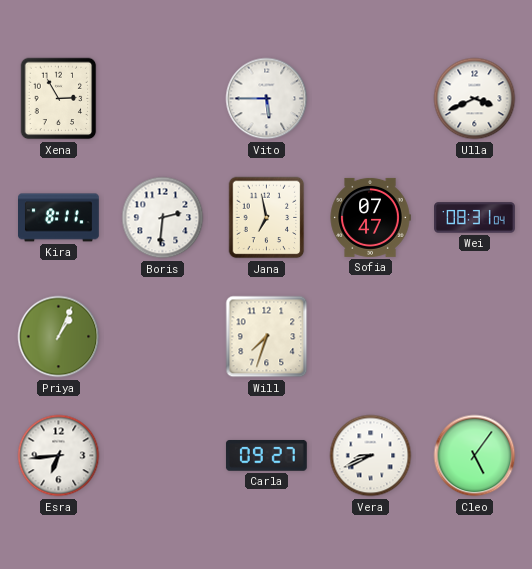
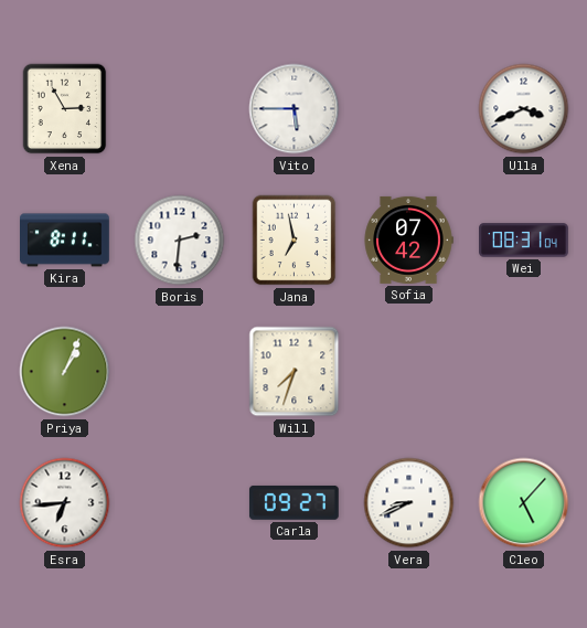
Sofia: 07:47 -> 07:42 (408, 240)
Cleo: 5:06 -> 5:07 (524, 503)
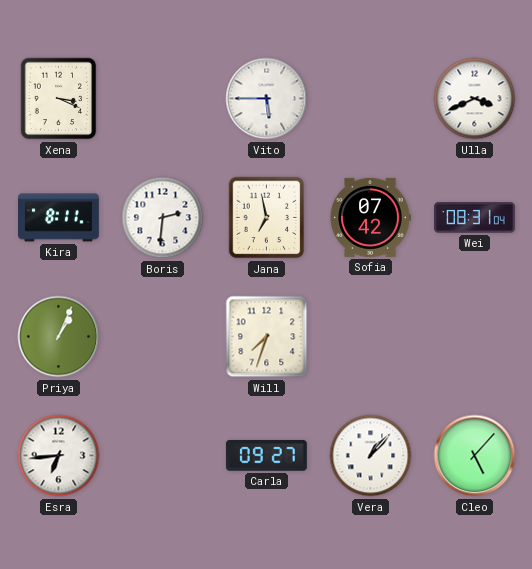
Xena: 2:55 -> 3:19 (59, 99)
Vera: 8:41 -> 1:07 (371, 456)
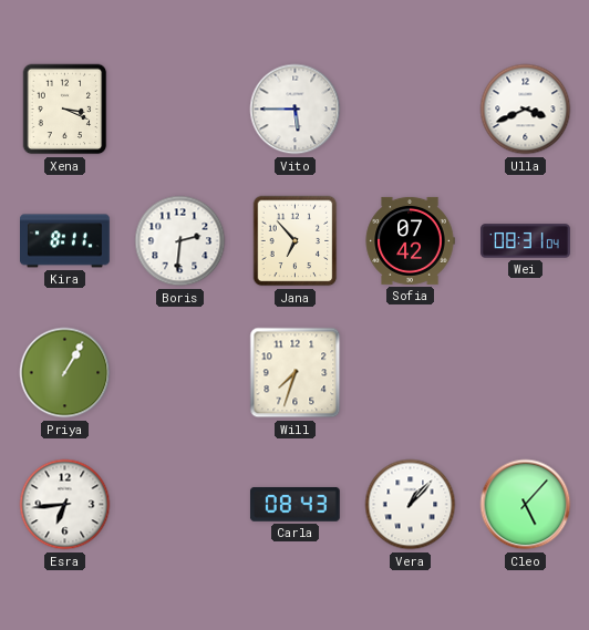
Jana: 6:58 -> 6:53 (296, 241)
Priya: 1:04 -> 1:05 (65, 373)
Carla: 09:27 -> 08:43 (294, 504)
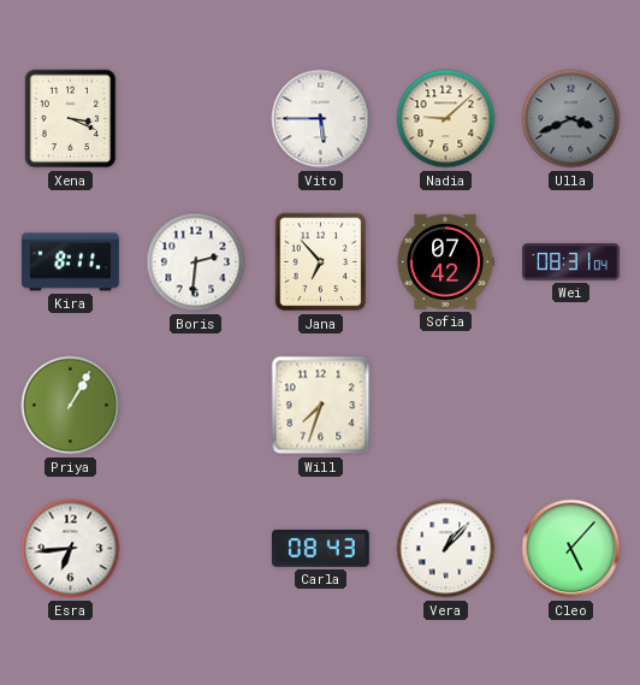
Nadia: none -> 9:08 (446, 119)
Ulla dial: white -> grey (571, 119)
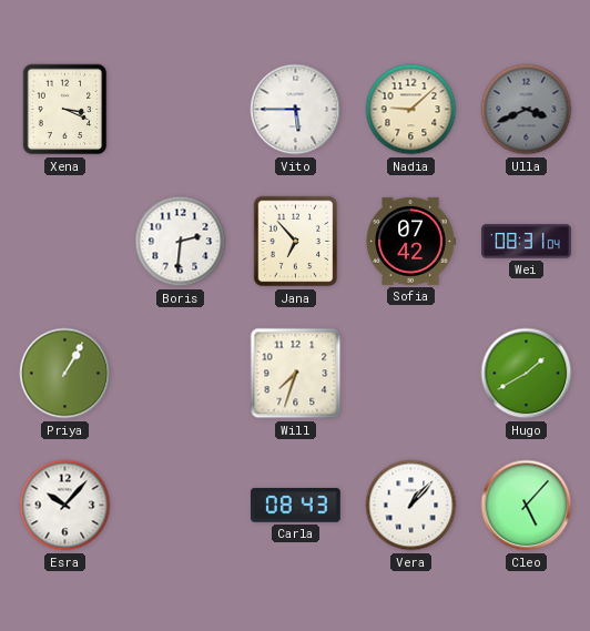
Kira: 8:11 -> none (71, 262)
Hugo: none -> 1:40 (527, 374)
Esra: 6:44 -> 10:07 (65, 506)
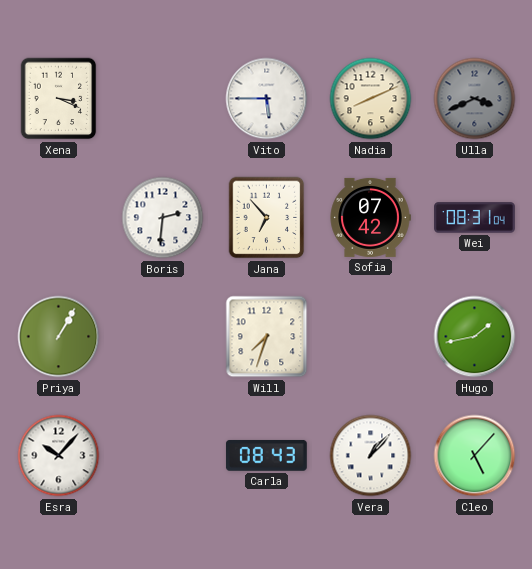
Nadia: 9:08 -> 8:11 (371, 99)
Hugo: 1:40 -> 1:43 (475, 337)
